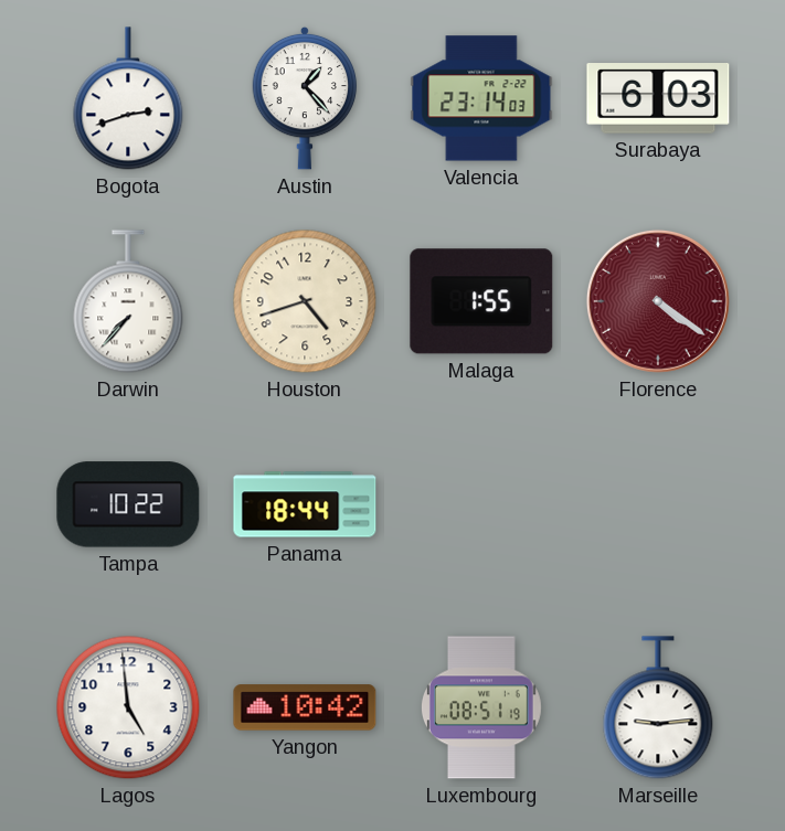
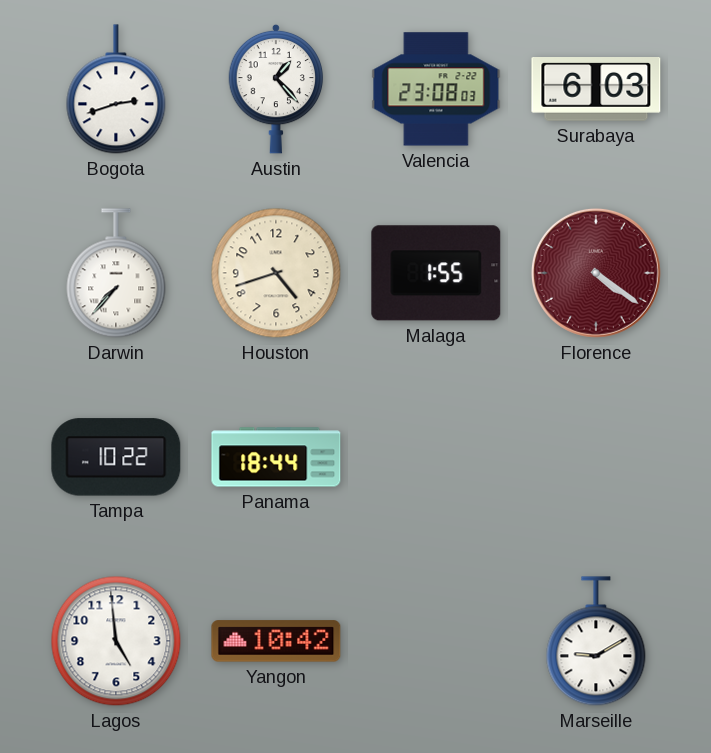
Valencia: 23:14 -> 23:08 (436, 89)
Luxembourg: 08:51 -> none (481, 707)
Marseille: 9:14 -> 9:10 (596, 641)
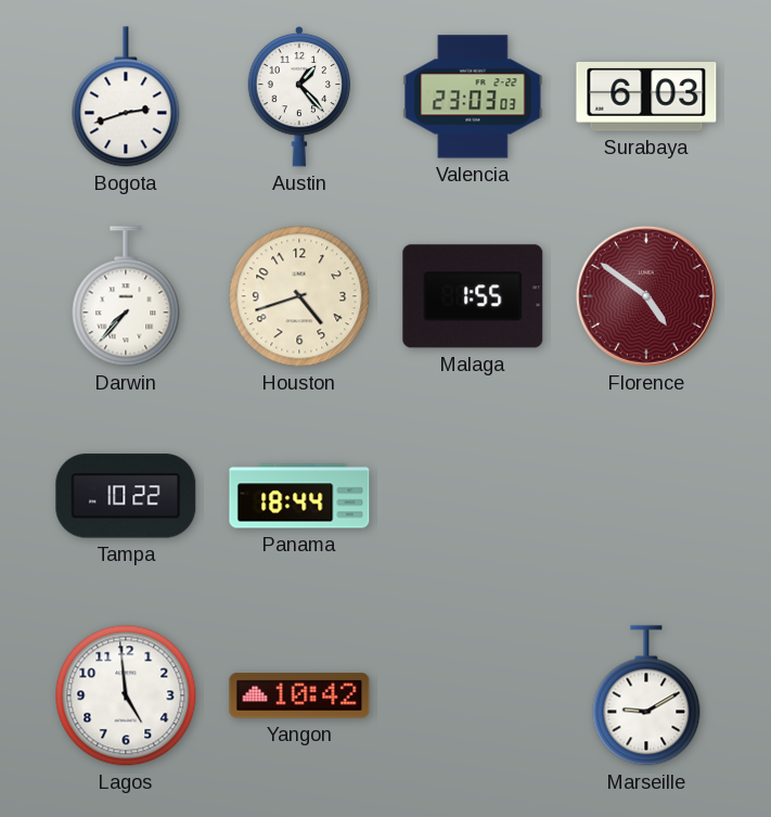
Valencia: 23:08 -> 23:03 (473, 97)
Florence: 4:21 -> 4:51 (646, 296)
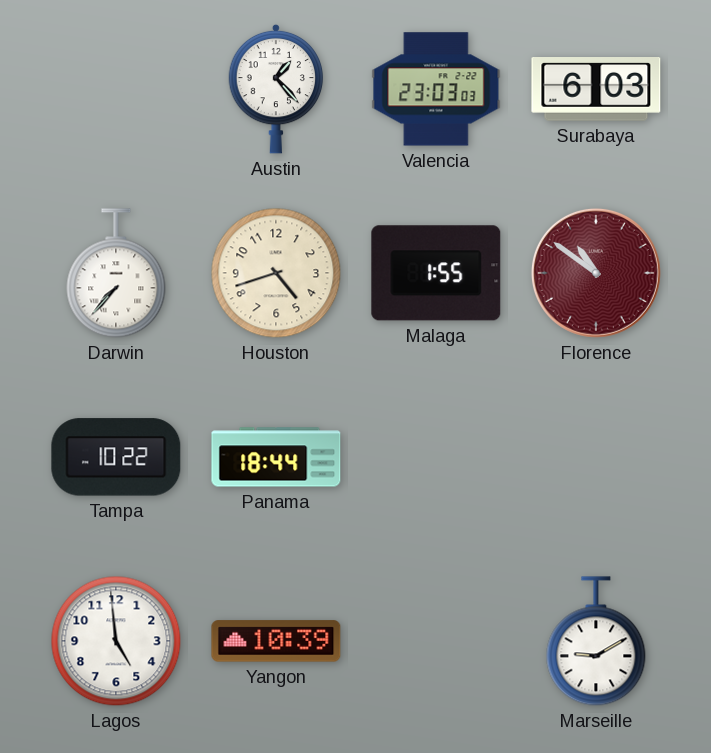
Bogota: 2:42 -> none (126, 97)
Florence: 4:51 -> 10:51 (596, 273)
Yangon: 10:42 -> 10:39 (276, 641)
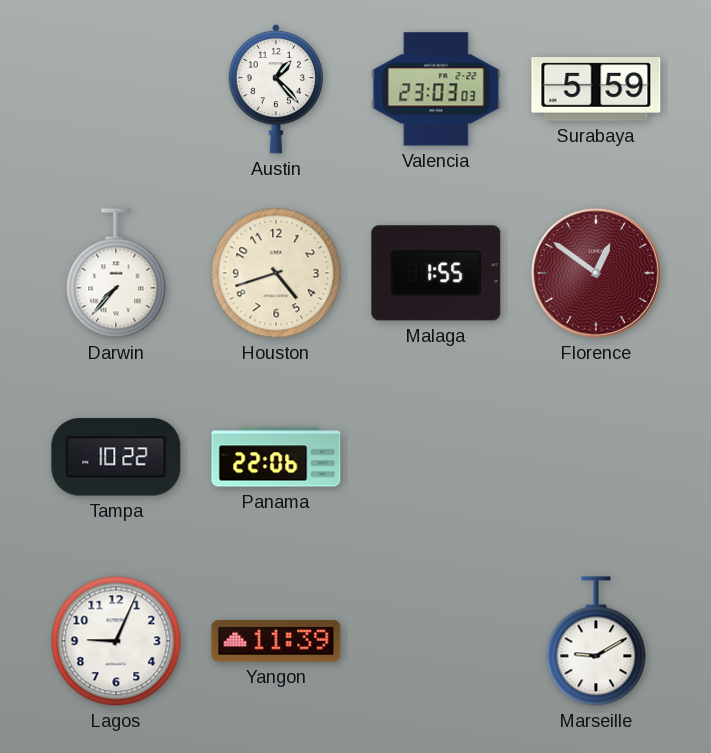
Surabaya: 6:03 -> 5:59 (596, 90)
Florence: 10:51 -> 12:51 (596, 273)
Panama: 18:44 -> 22:06 (276, 457)
Lagos: 4:59 -> 9:04 (116, 641)
Yangon: 10:39 -> 11:39 (276, 641)
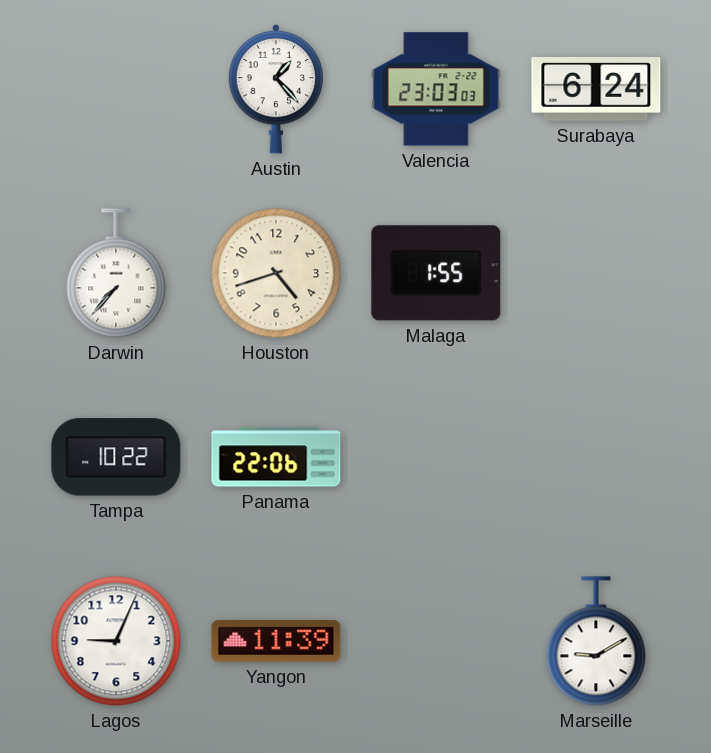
Surabaya: 5:59 -> 6:24 (596, 90)
Florence: 12:51 -> none (596, 273)
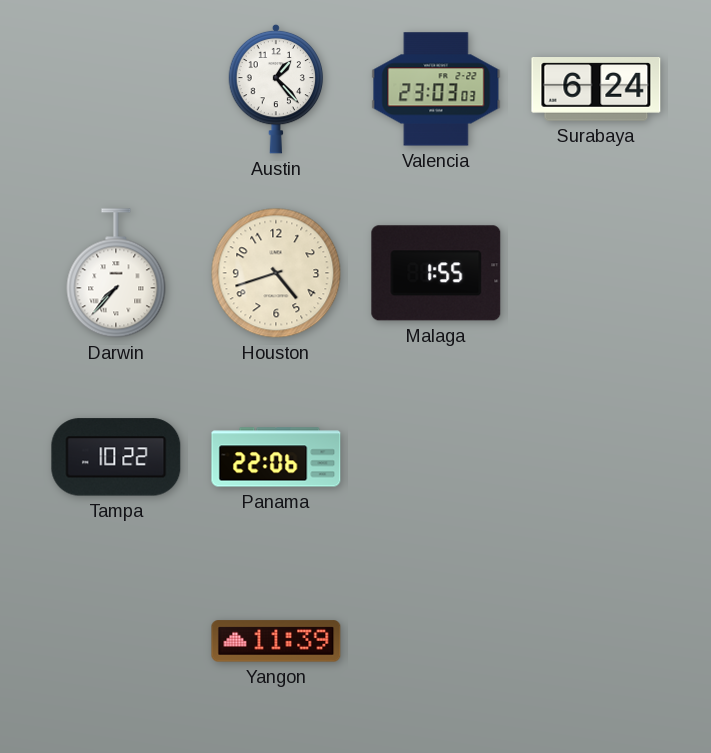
Lagos: 9:04 -> none (116, 641)
Marseille: 9:10 -> none (596, 641)
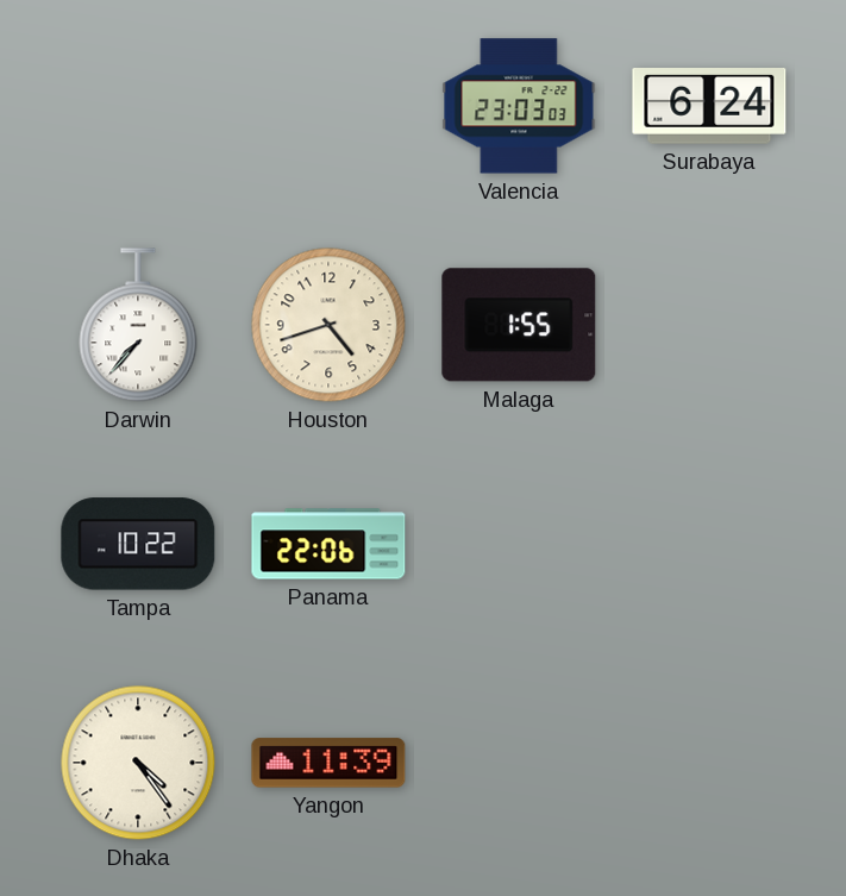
Austin: 1:23 -> none (276, 89)
Dhaka: none -> 4:24 (138, 763)
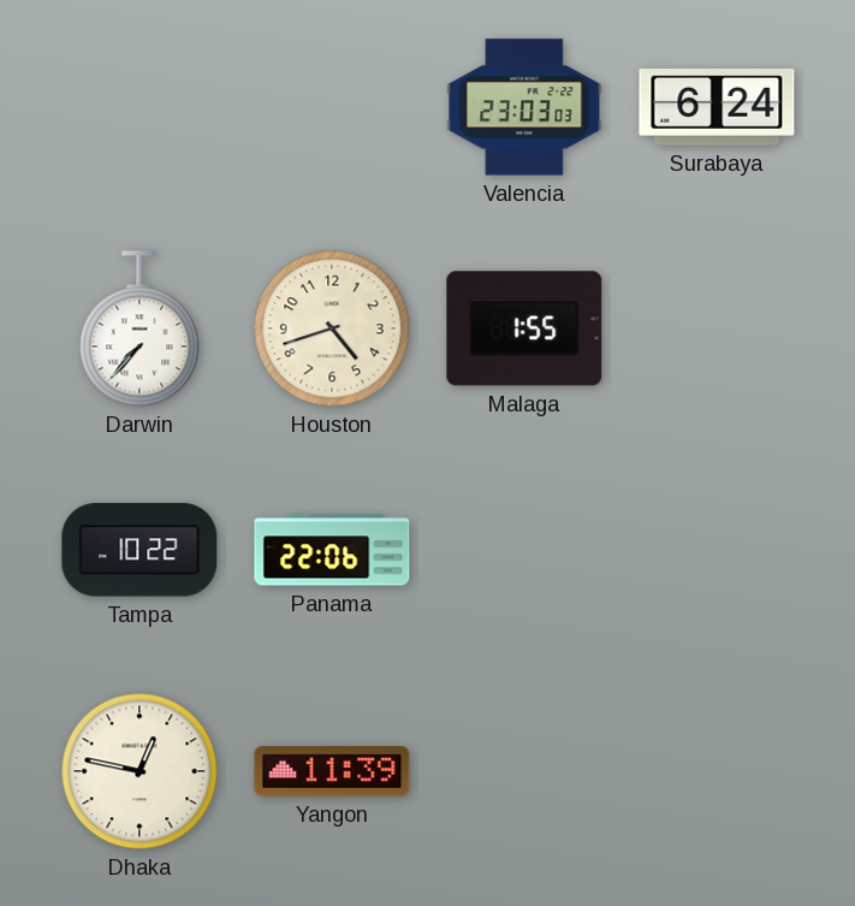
Dhaka: 4:24 -> 12:47 (139, 771)
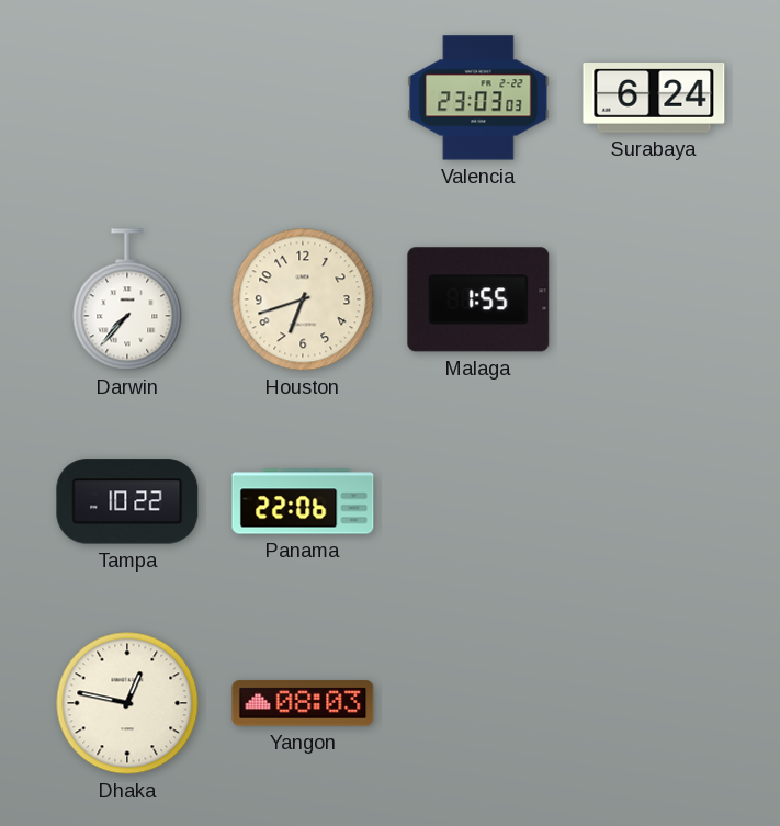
Houston: 4:42 -> 6:42 (303, 299)
Yangon: 11:39 -> 08:03 (303, 703)
